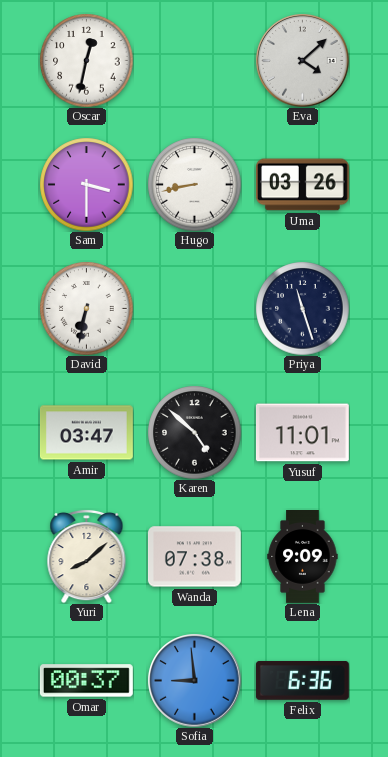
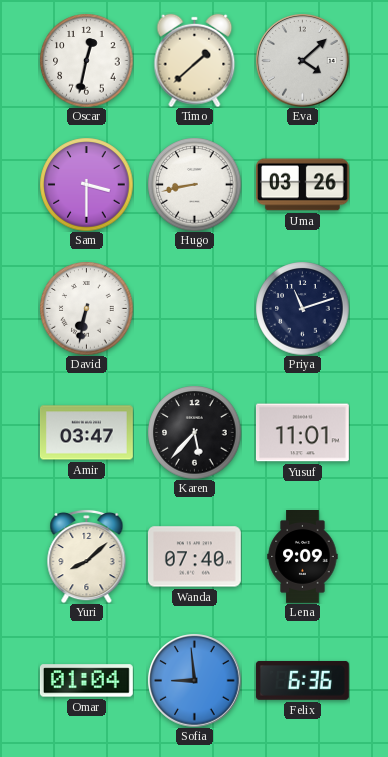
Timo: none -> 1:38 (195, 60)
Priya: 11:27 -> 11:12 (302, 308)
Karen: 4:52 -> 5:37 (194, 432)
Wanda: 07:38 -> 07:40 (194, 557)
Omar: 00:37 -> 01:04 (86, 681)
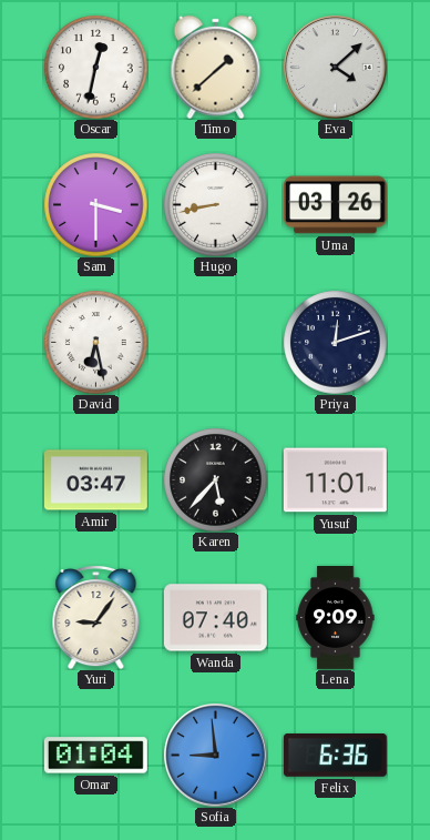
David: 6:32 -> 6:28 (95, 342)
Priya: 11:12 -> 12:12 (335, 342)
Yuri: 8:08 -> 9:06 (96, 617)
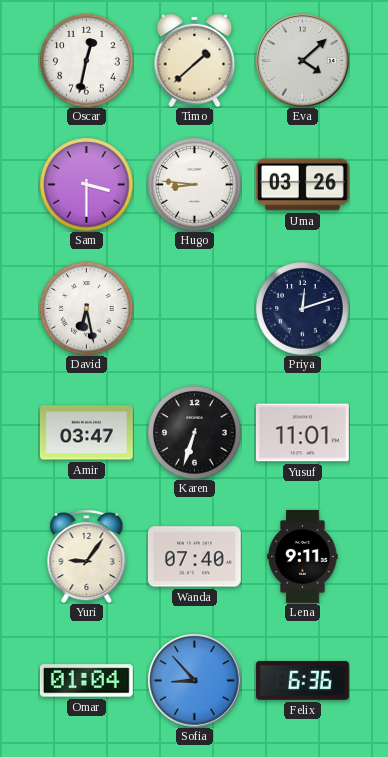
Hugo: 8:43 -> 8:46 (194, 184)
Karen: 5:37 -> 6:33 (194, 432)
Lena: 9:09 -> 9:11 (303, 557)
Sofia: 8:59 -> 8:53 (194, 680)
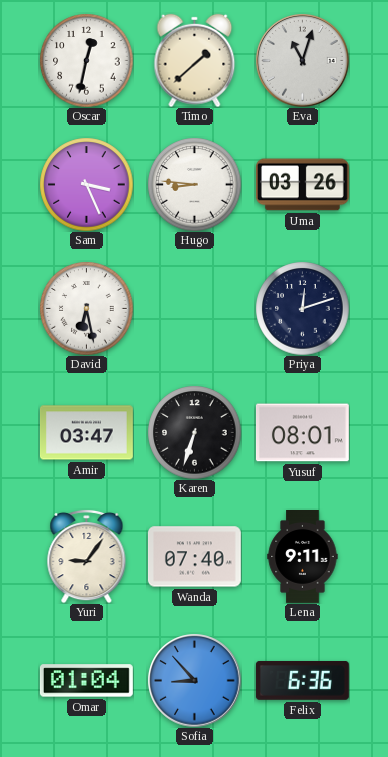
Eva: 4:08 -> 11:03 (302, 60)
Sam: 3:30 -> 3:26 (86, 184)
Yusuf: 11:01 -> 08:01 (302, 433)
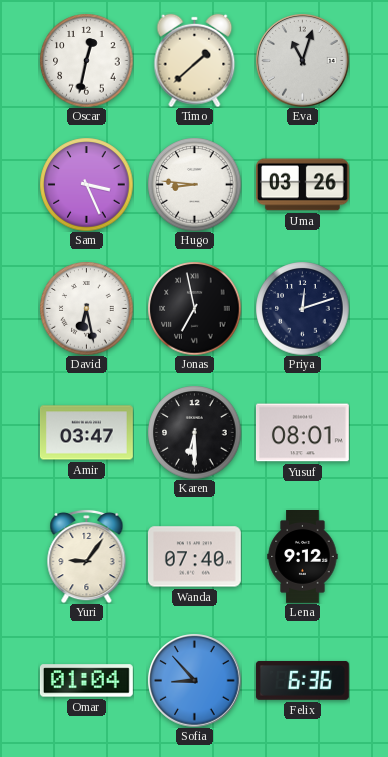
Jonas: none -> 6:58 (194, 308)
Karen: 6:33 -> 6:30 (194, 432)
Lena: 9:11 -> 9:12 (303, 557)
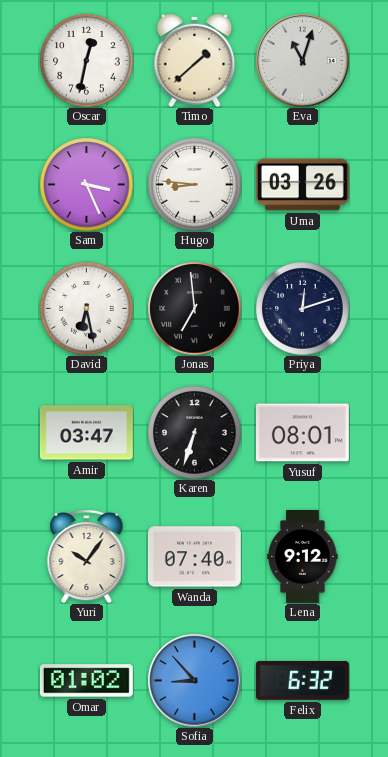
Jonas: 6:58 -> 6:59 (194, 308)
Karen: 6:30 -> 6:33 (194, 432)
Yuri: 9:06 -> 10:06 (87, 556)
Omar: 01:04 -> 01:02 (86, 681)
Felix: 6:36 -> 6:32 (302, 680)
